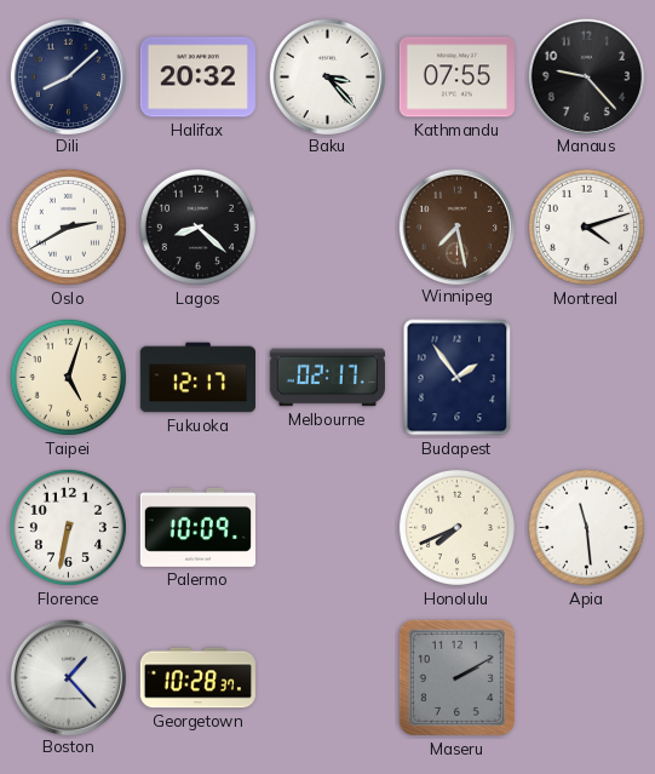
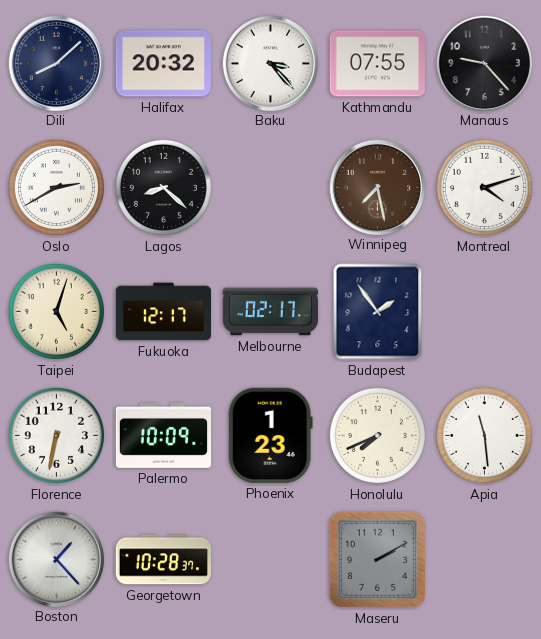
Phoenix: none -> 1:23 (270, 435)
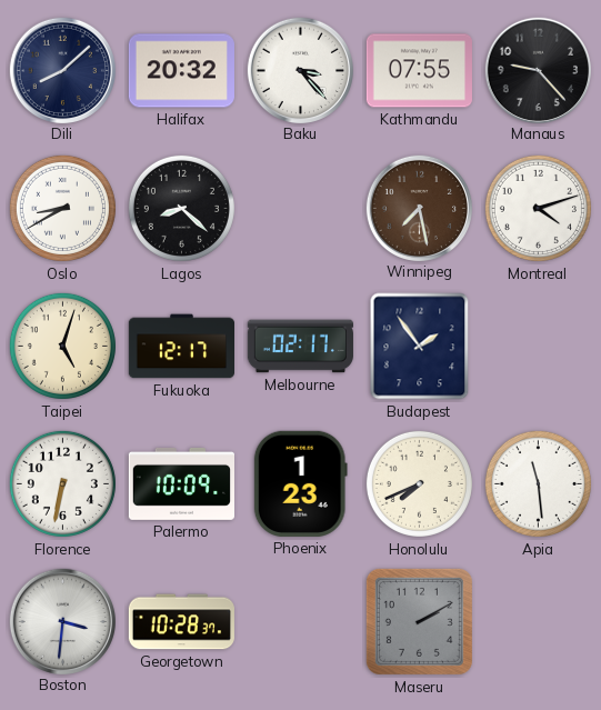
Oslo: 2:40 -> 8:40 (62, 208)
Boston: 1:23 -> 3:31 (62, 621)
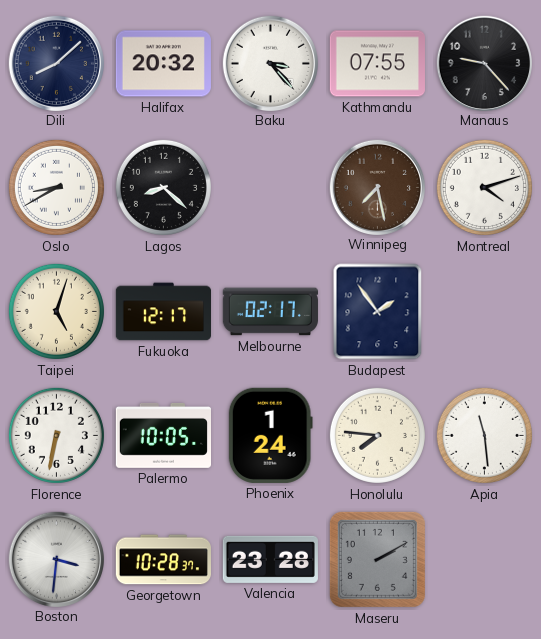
Palermo: 10:09 -> 10:05 (163, 435)
Phoenix: 1:23 -> 1:24 (270, 435)
Honolulu: 7:41 -> 7:46 (377, 435)
Valencia: none -> 23:28 (270, 559)
